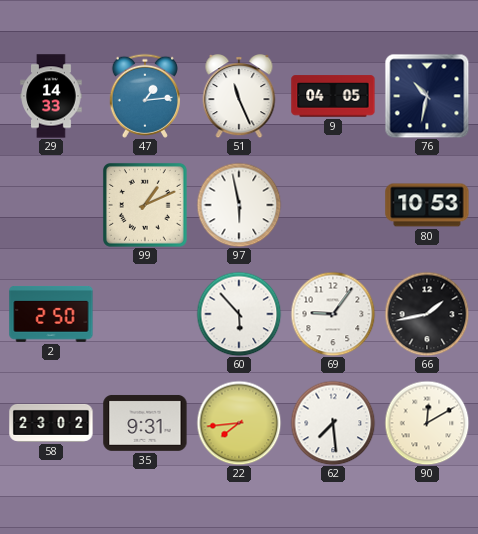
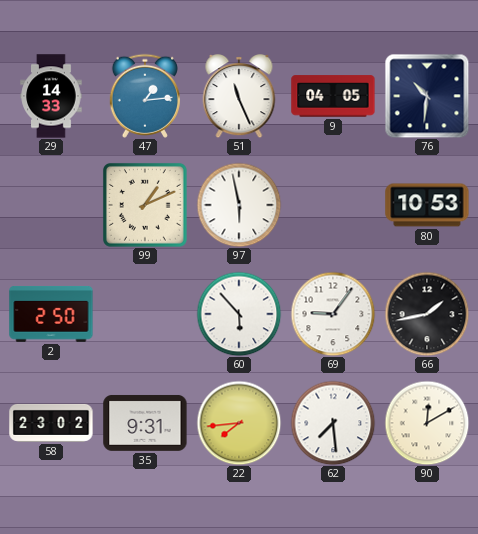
76: 10:32 -> 10:31 (427, 96)
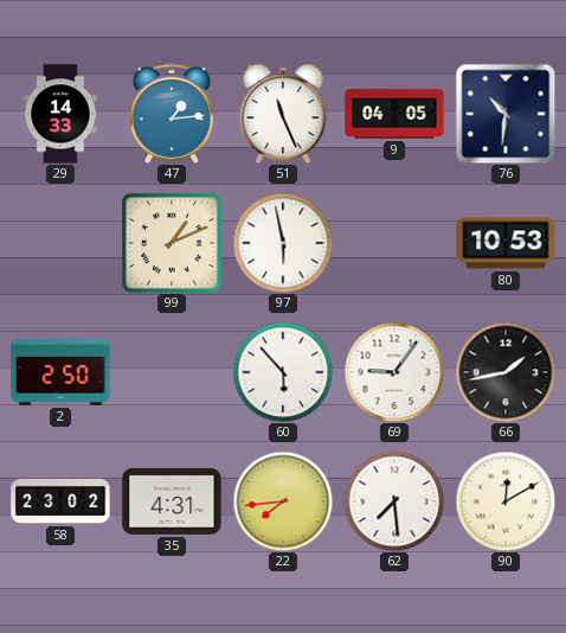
35: 9:31 -> 4:31 (172, 501)
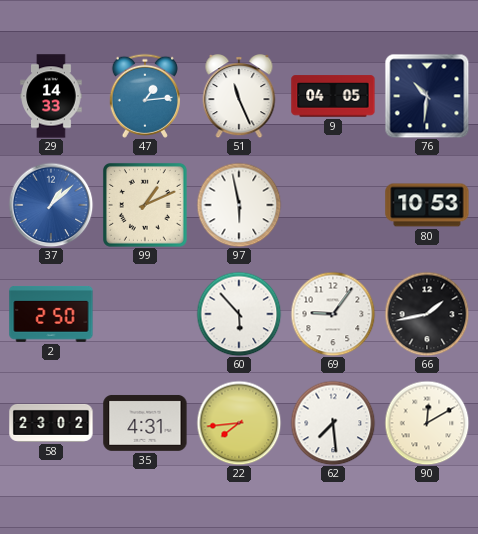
37: none -> 1:08 (51, 205)
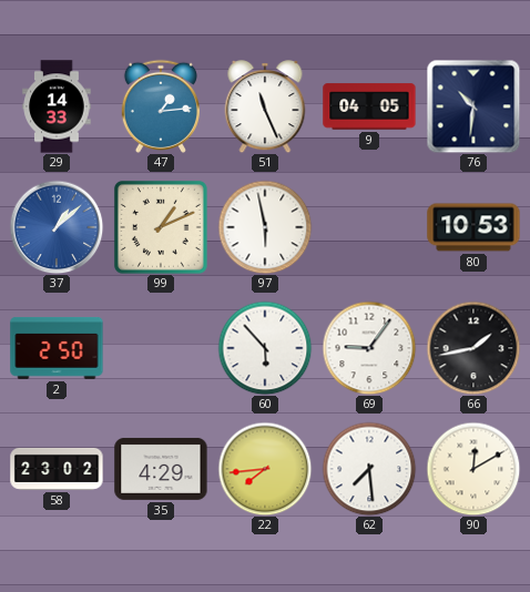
35: 4:31 -> 4:29 (161, 469)
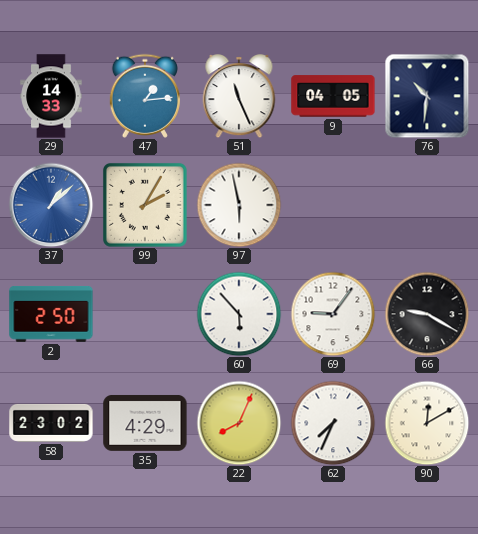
99: 1:11 -> 2:05 (145, 205)
80: 10:53 -> none (473, 227)
66: 1:43 -> 9:20 (427, 314)
22: 7:44 -> 8:04 (239, 423)
62: 7:29 -> 7:34 (333, 423)
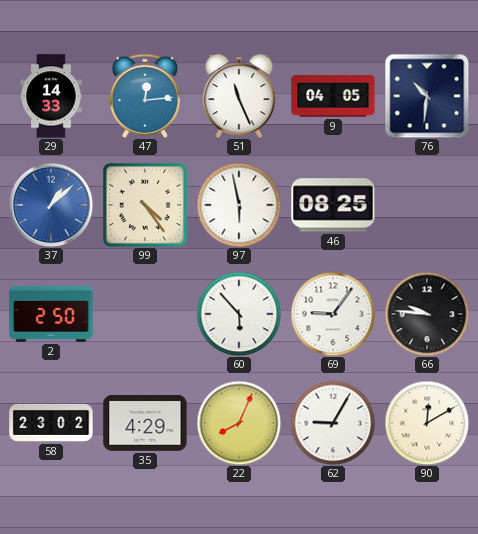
47: 1:14 -> 12:14 (145, 96)
99: 2:05 -> 4:24 (145, 205)
46: none -> 08:25 (333, 205)
66: 9:20 -> 9:46 (427, 314)
62: 7:34 -> 9:05 (333, 423)
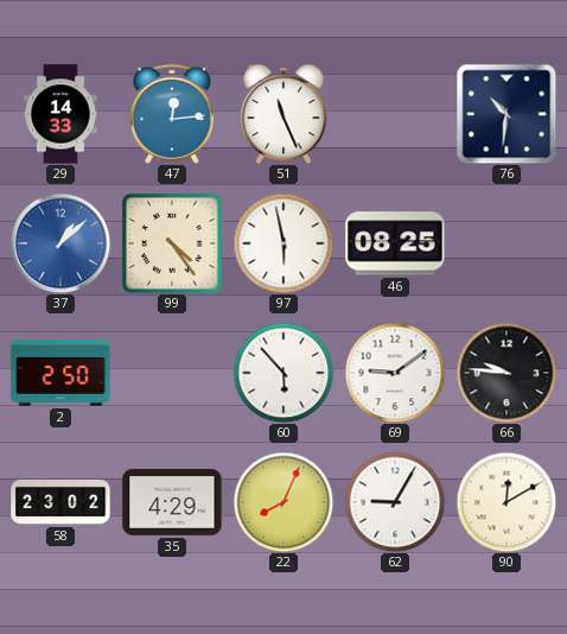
9: 04:05 -> none (333, 96)
69: 9:06 -> 9:09 (395, 373)
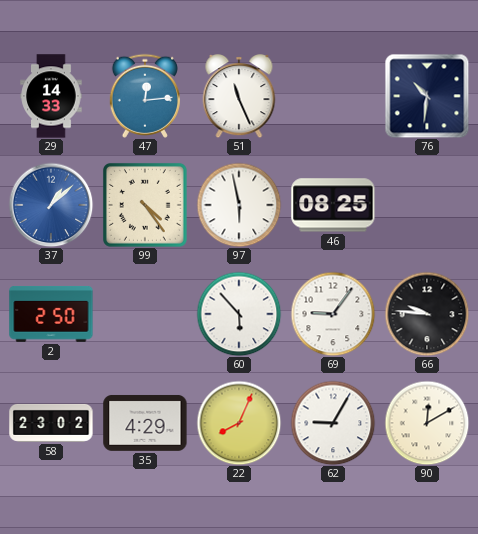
69: 9:09 -> 9:06 (333, 314)
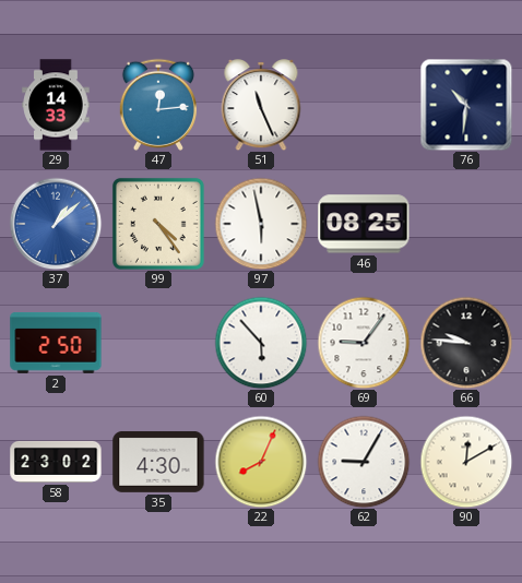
35: 4:29 -> 4:30 (158, 462)
